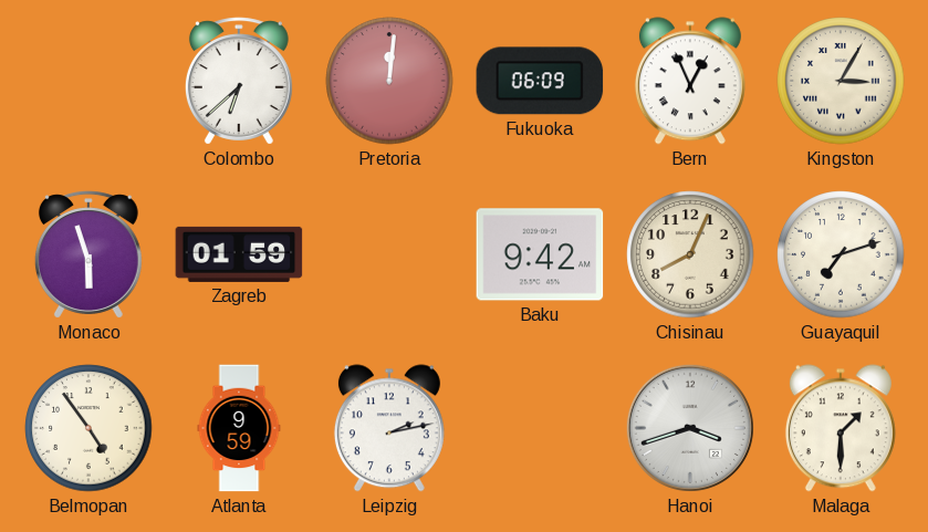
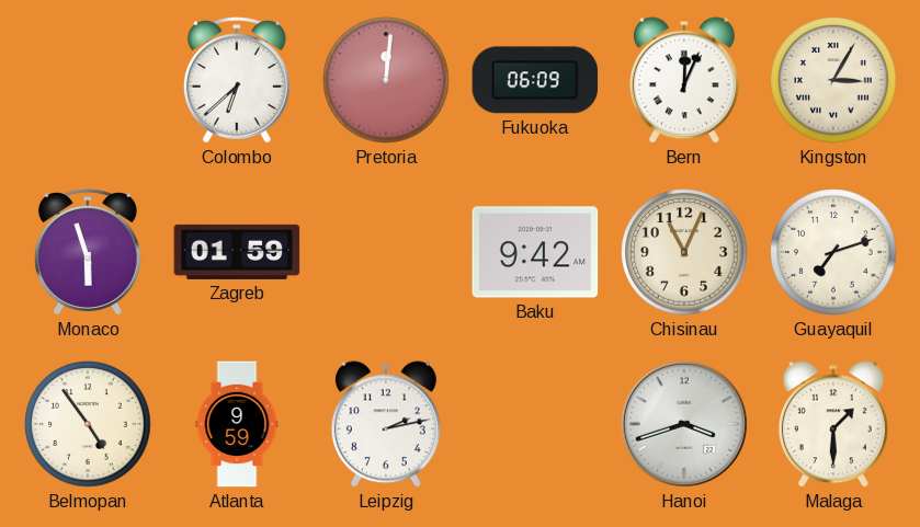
Bern: 12:56 -> 12:04 (684, 80)
Chisinau: 8:04 -> 11:04 (684, 252)
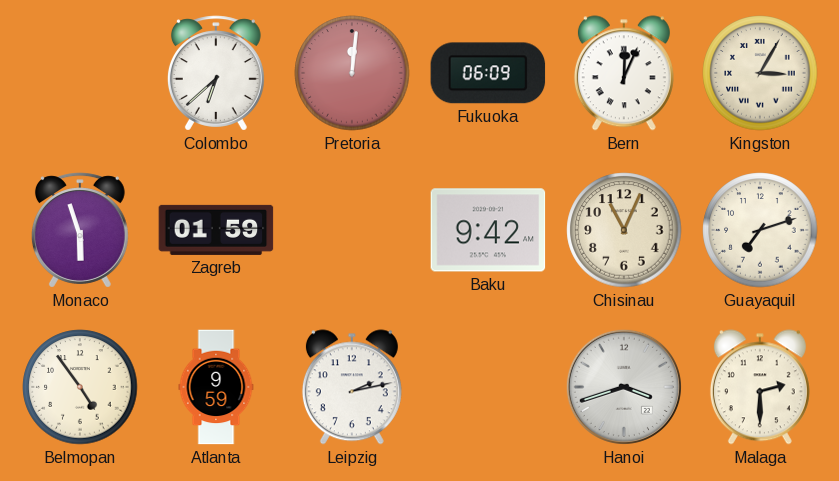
Malaga: 1:30 -> 2:30 (760, 387)
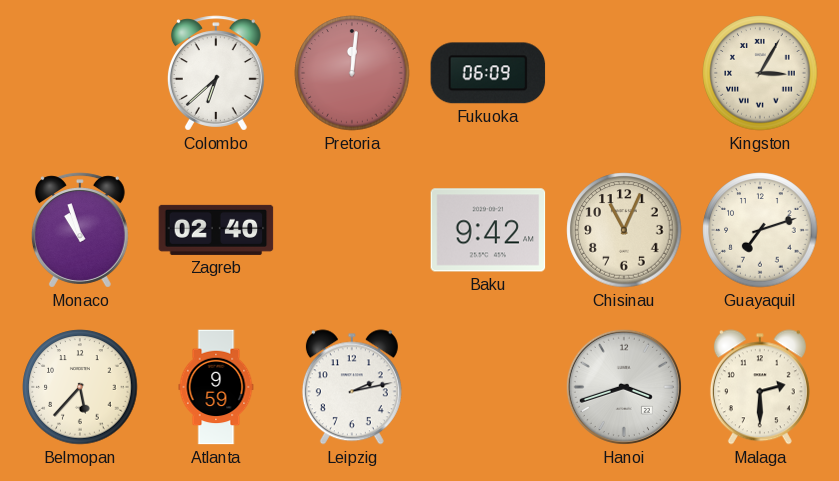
Bern: 12:04 -> none (624, 73)
Monaco: 5:57 -> 10:57 (80, 230)
Zagreb: 01:59 -> 02:40 (216, 230)
Belmopan: 4:54 -> 5:37 (80, 387)
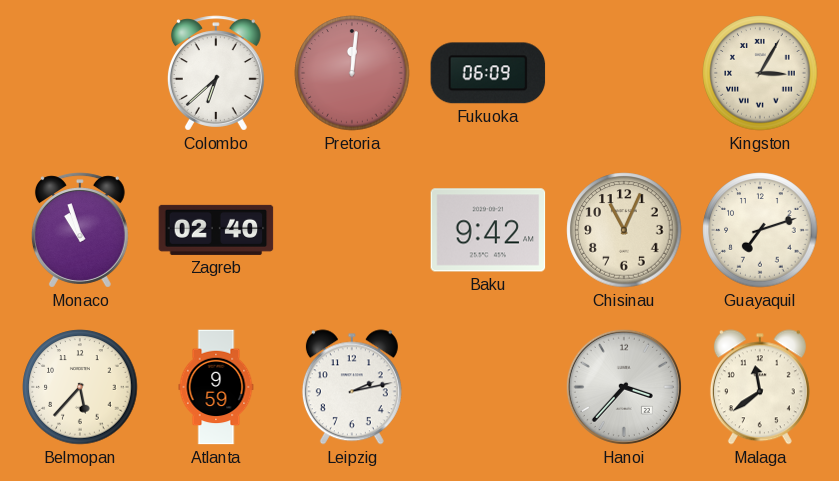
Hanoi: 3:42 -> 3:37 (624, 387)
Malaga: 2:30 -> 11:39 (760, 387)
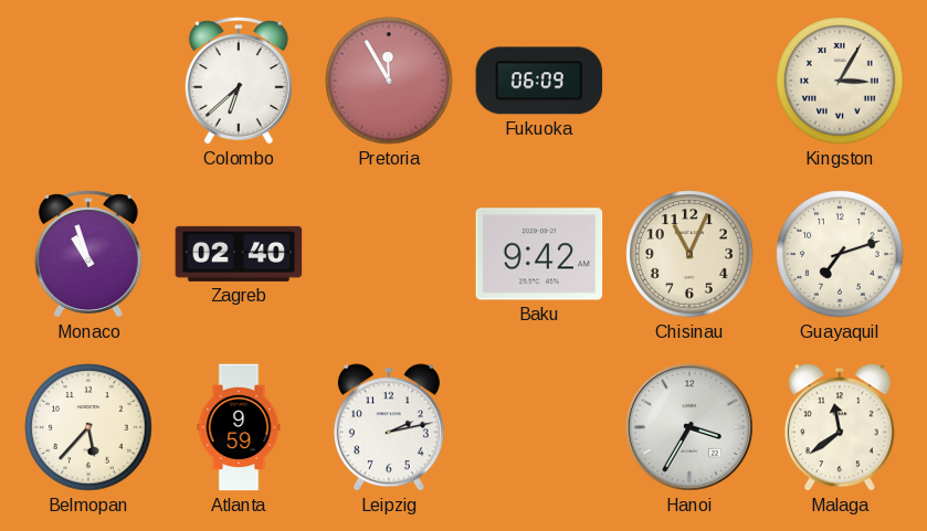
Pretoria: 12:01 -> 11:55 (389, 81)
Hanoi: 3:37 -> 3:35 (689, 427)
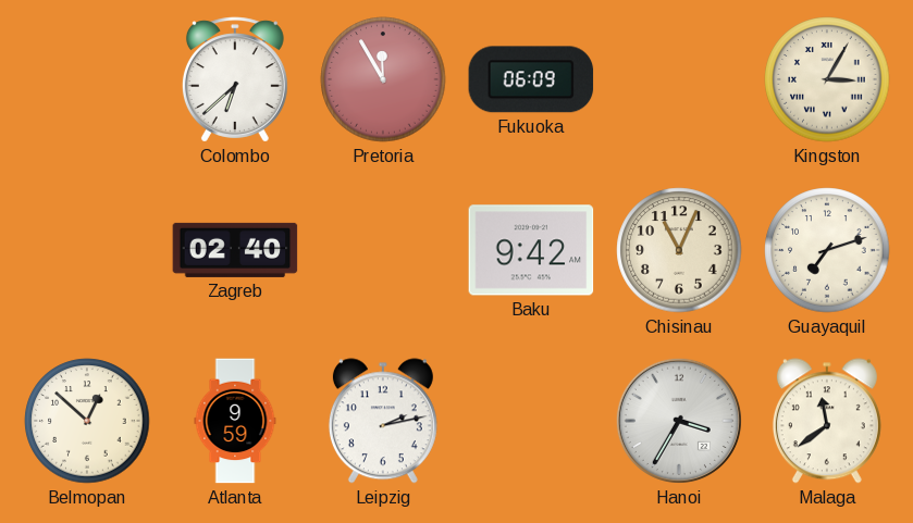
Monaco: 10:57 -> none (88, 254)
Belmopan: 5:37 -> 12:52 (87, 421)
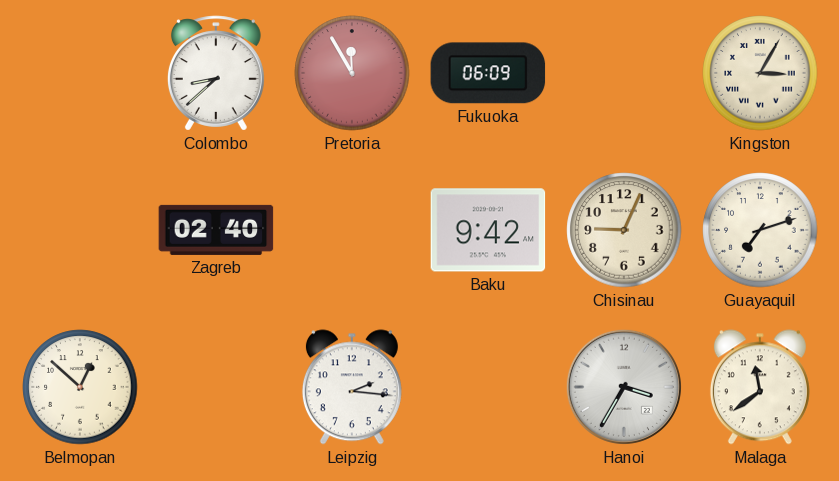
Colombo: 6:38 -> 8:38 (216, 73)
Chisinau: 11:04 -> 9:04 (624, 230)
Atlanta: 9:59 -> none (235, 421)
Leipzig: 2:13 -> 2:16 (352, 387)
